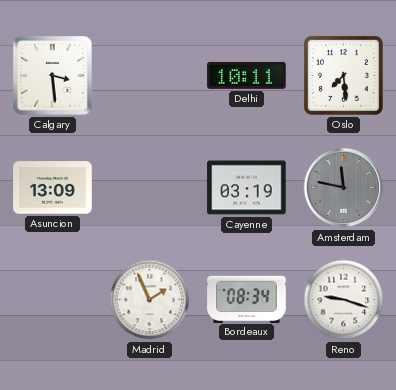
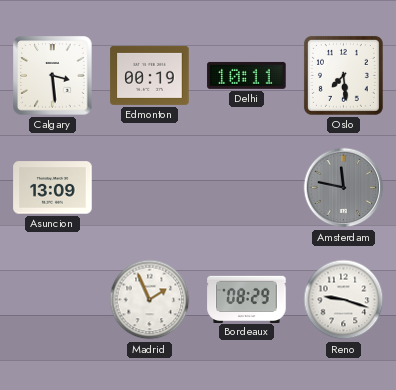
Edmonton: none -> 00:19 (150, 75)
Cayenne: 03:19 -> none (247, 188)
Bordeaux: 08:34 -> 08:29 (247, 299)
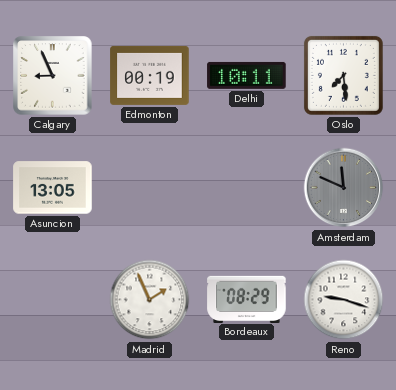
Calgary: 3:29 -> 8:56 (53, 76)
Asuncion: 13:09 -> 13:05 (53, 188)
Amsterdam: 11:47 -> 11:49 (344, 188)
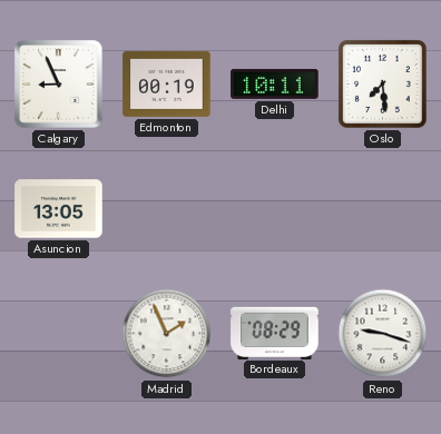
Amsterdam: 11:49 -> none (344, 188)
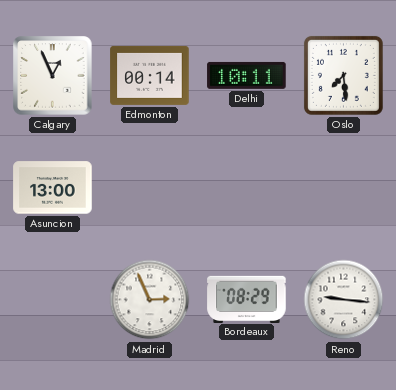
Calgary: 8:56 -> 12:56 (53, 76)
Edmonton: 00:19 -> 00:14 (150, 75)
Asuncion: 13:05 -> 13:00 (53, 188)
Madrid: 1:56 -> 2:56 (150, 300)
Reno: 9:18 -> 9:16 (344, 300)
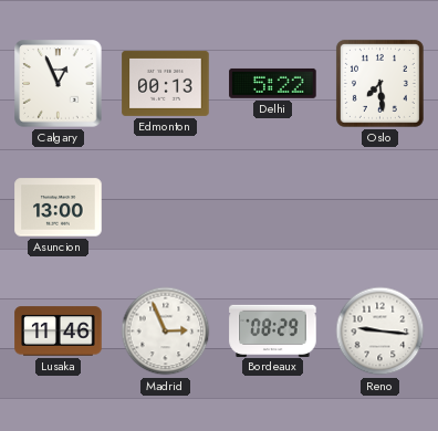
Edmonton: 00:14 -> 00:13 (166, 83)
Delhi: 10:11 -> 5:22 (273, 83)
Lusaka: none -> 11:46 (59, 332)
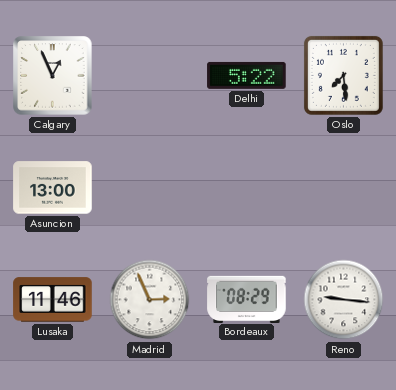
Edmonton: 00:13 -> none (166, 83)
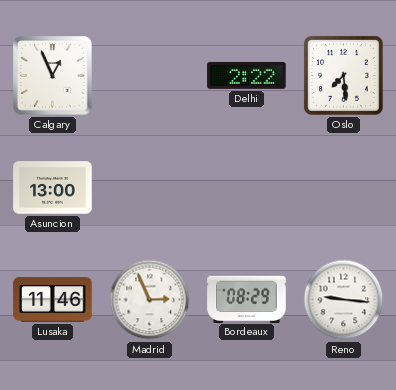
Delhi: 5:22 -> 2:22 (247, 75)
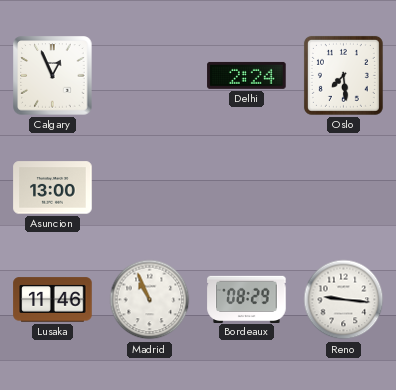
Delhi: 2:22 -> 2:24 (247, 75)
Madrid: 2:56 -> 10:56 (150, 300)
